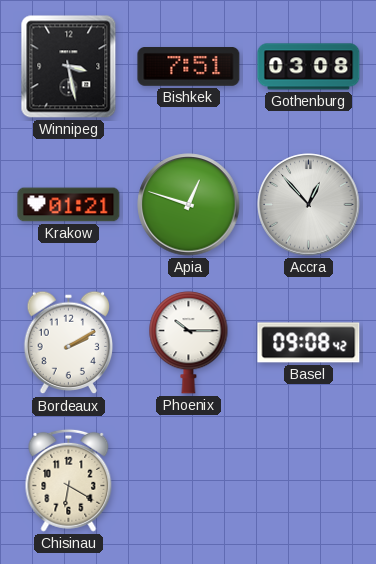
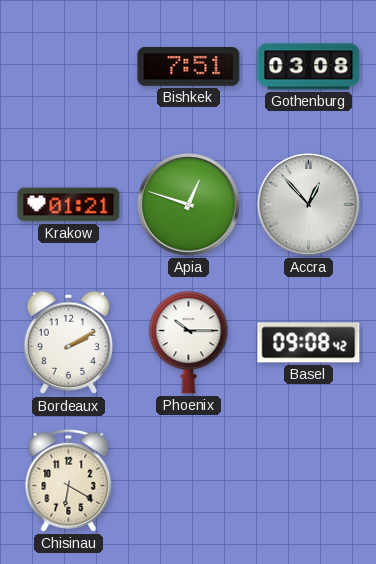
Winnipeg: 3:28 -> none (69, 67)
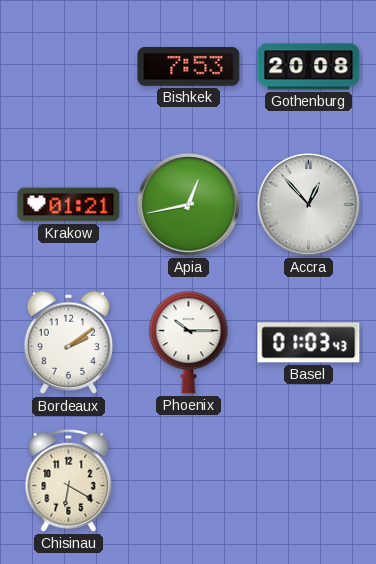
Bishkek: 7:51 -> 7:53 (189, 67)
Gothenburg: 03:08 -> 20:08 (309, 67)
Apia: 12:48 -> 12:43 (189, 205)
Bordeaux: 2:10 -> 2:09 (69, 343)
Basel: 09:08 -> 01:03 (309, 343)
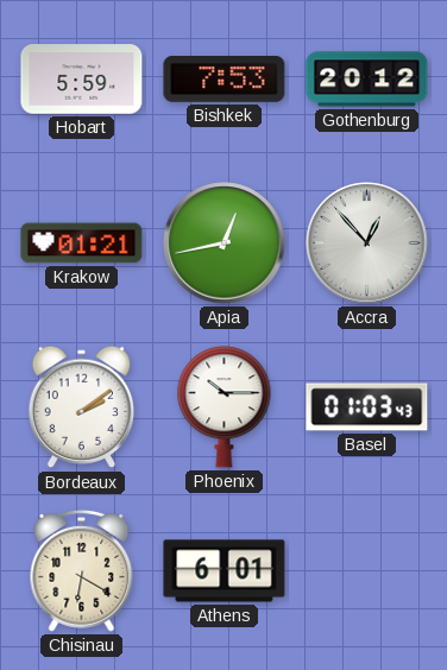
Hobart: none -> 5:59 (82, 80)
Gothenburg: 20:08 -> 20:12 (367, 80)
Athens: none -> 6:01 (225, 571)
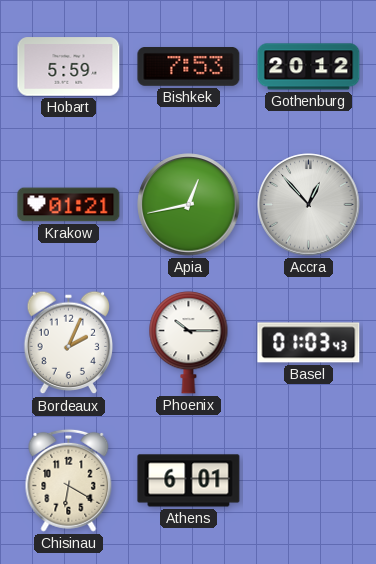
Bordeaux: 2:09 -> 2:04 (69, 343)
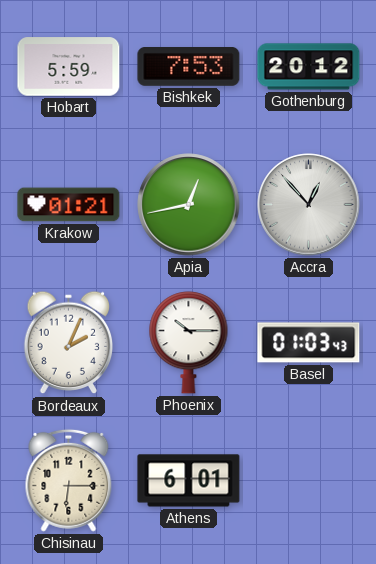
Chisinau: 6:20 -> 6:15 (69, 480)
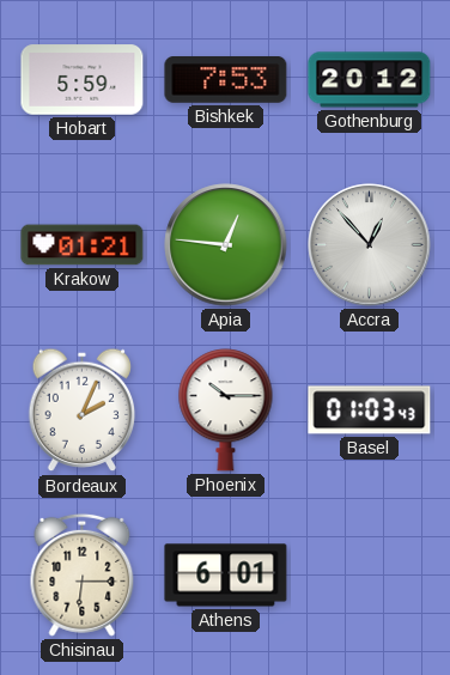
Apia: 12:43 -> 12:46 (226, 245)
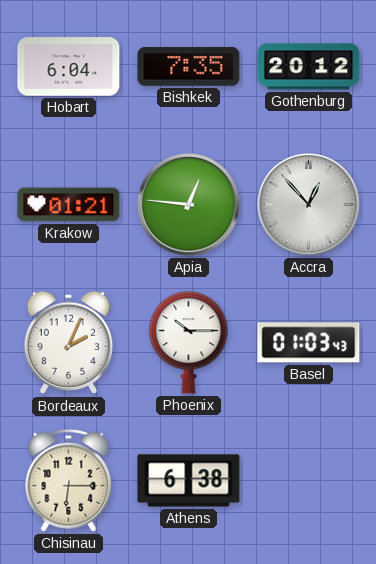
Hobart: 5:59 -> 6:04 (69, 67)
Bishkek: 7:53 -> 7:35 (189, 67)
Athens: 6:01 -> 6:38 (189, 481)
